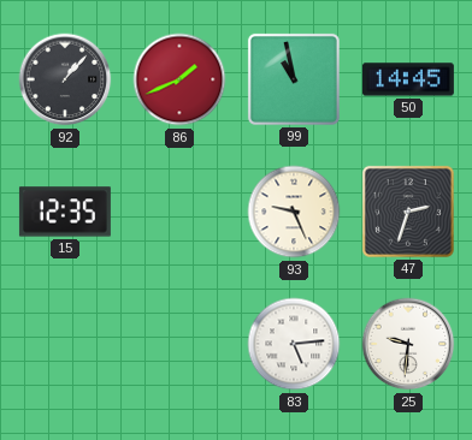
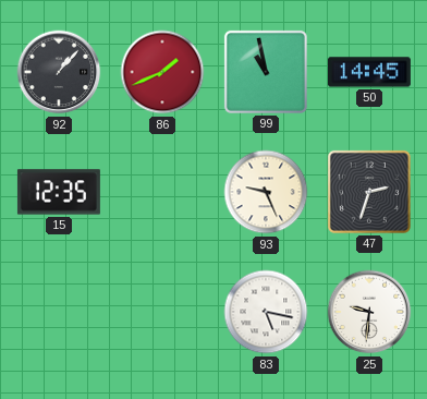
83: 5:14 -> 5:17 (266, 312)
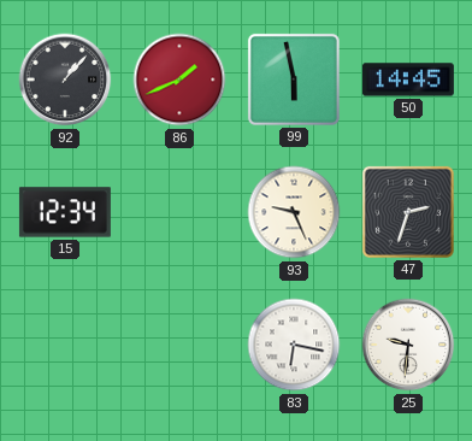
99: 10:58 -> 5:58 (294, 80)
15: 12:35 -> 12:34 (65, 212)
83: 5:17 -> 6:17 (294, 345)
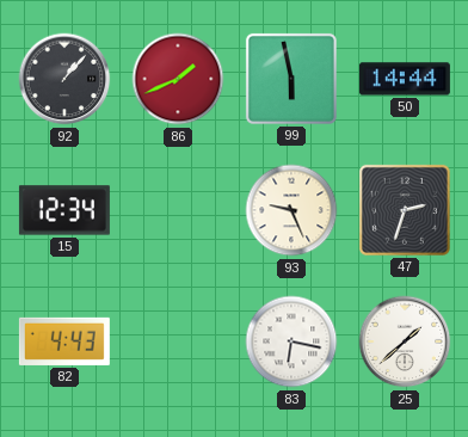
50: 14:45 -> 14:44 (405, 79)
82: none -> 4:43 (64, 341)
25: 9:31 -> 1:38 (405, 341)
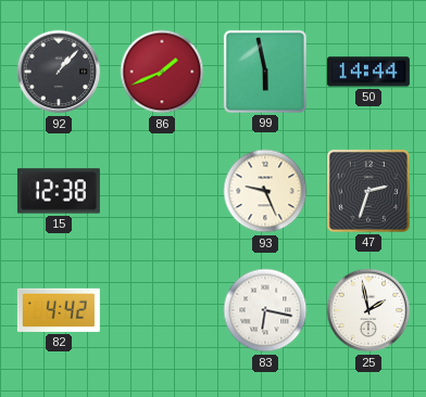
15: 12:34 -> 12:38 (59, 191)
82: 4:43 -> 4:42 (59, 310)
25: 1:38 -> 1:58 (368, 310)
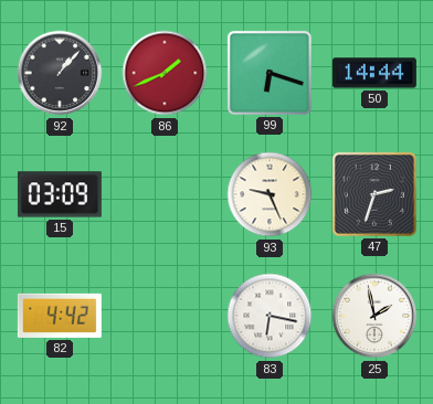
99: 5:58 -> 6:18 (270, 73)
15: 12:38 -> 03:09 (60, 194)
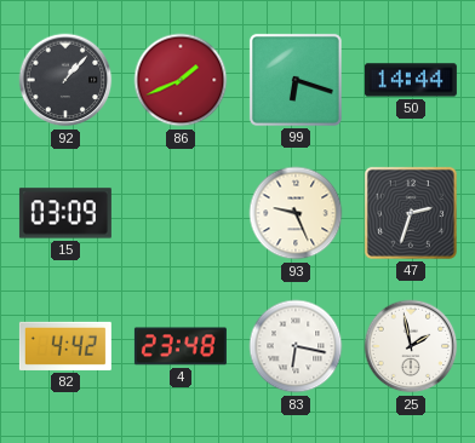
4: none -> 23:48 (181, 346)
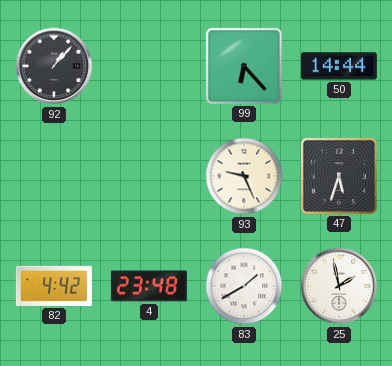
86: 1:41 -> none (181, 80)
99: 6:18 -> 6:23 (244, 66)
15: 03:09 -> none (65, 213)
47: 2:33 -> 5:33 (339, 176)
83: 6:17 -> 1:40 (244, 286)
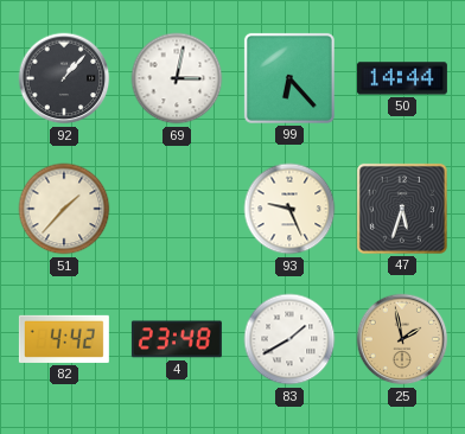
69: none -> 3:02 (177, 78)
51: none -> 1:37 (64, 209)
25 dial: white -> champagne (402, 339)
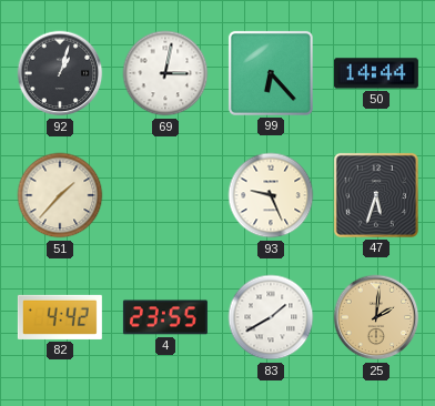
92: 1:07 -> 1:03 (60, 73)
4: 23:48 -> 23:55 (165, 317)
25: 1:58 -> 2:01 (376, 317)
